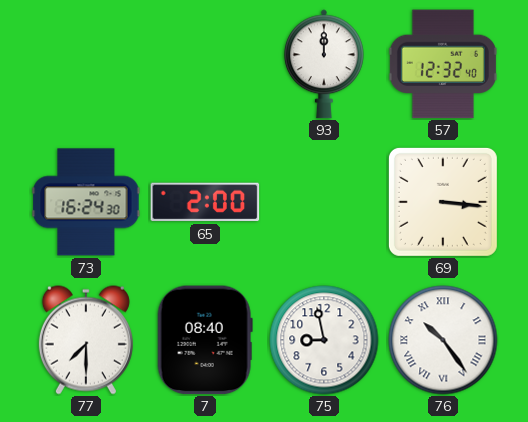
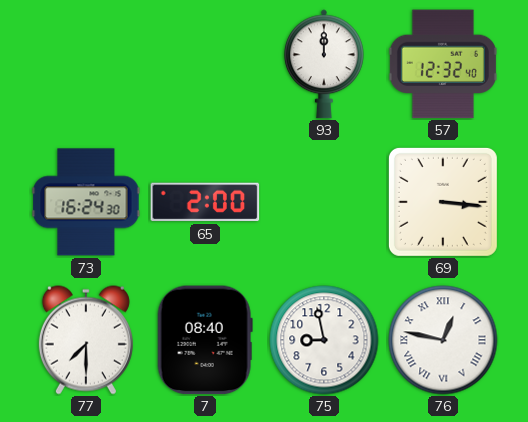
76: 10:24 -> 12:47 (443, 340)
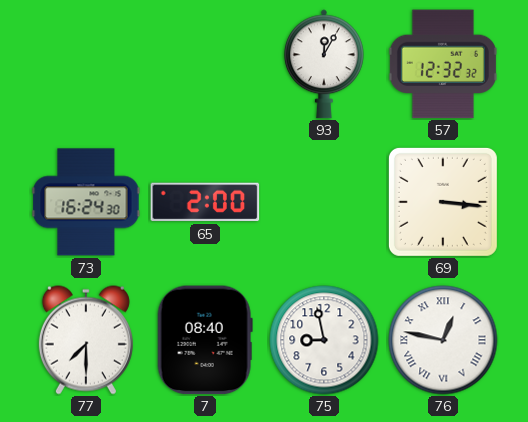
93: 12:00 -> 12:05 (324, 64)
57: 12:32:40 -> 12:32:32 (443, 64)
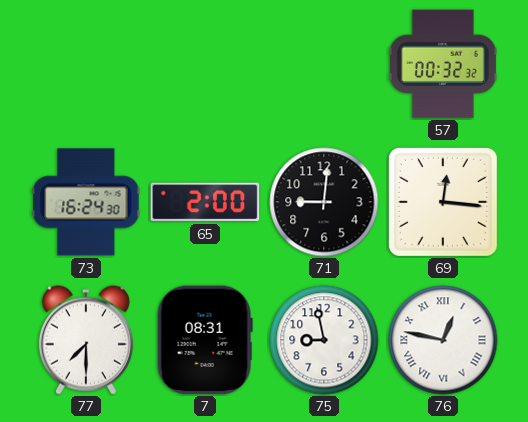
93: 12:05 -> none (324, 64)
57: 12:32 -> 00:32 (443, 64)
71: none -> 9:01 (324, 202)
69: 3:16 -> 12:16 (443, 202)
7: 08:40 -> 08:31 (205, 340)
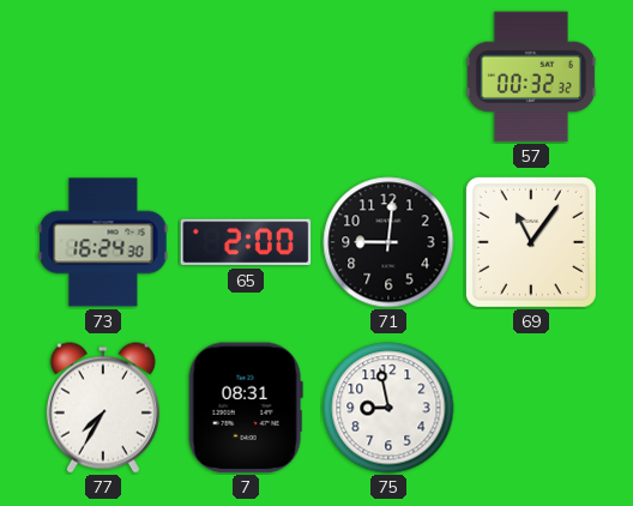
69: 12:16 -> 11:06 (531, 242)
77: 7:30 -> 7:35 (103, 408)
76: 12:47 -> none (443, 340)
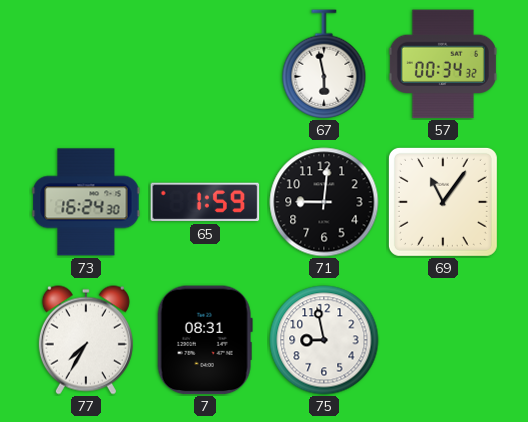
67: none -> 5:58 (324, 64)
57: 00:32 -> 00:34 (443, 64)
65: 2:00 -> 1:59 (205, 202)
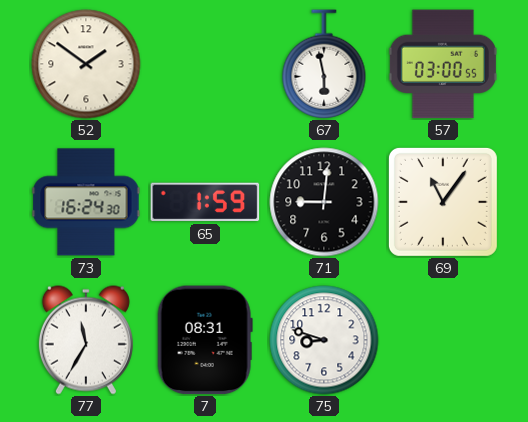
52: none -> 1:51 (86, 64)
57: 00:34 -> 03:00 (443, 64)
77: 7:35 -> 11:35 (86, 340)
75: 8:58 -> 8:48 (324, 340)
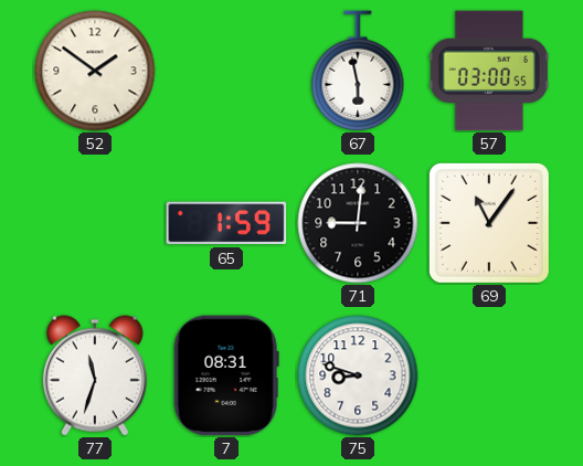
73: 16:24 -> none (86, 202)
77: 11:35 -> 11:33 (95, 375)
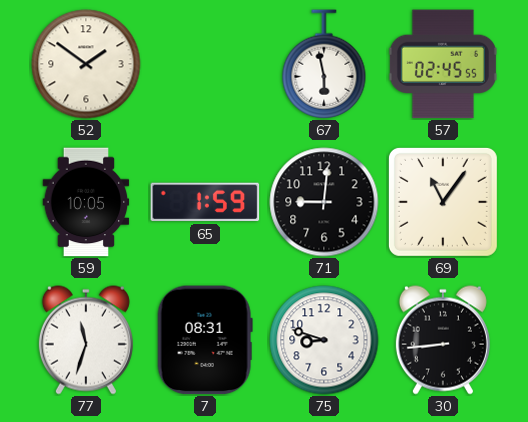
57: 03:00 -> 02:45 (443, 64)
59: none -> 10:05 (86, 202)
30: none -> 8:44 (443, 340)
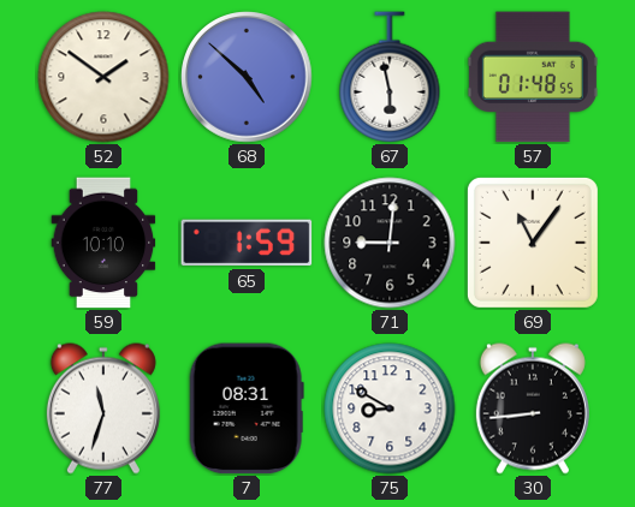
68: none -> 4:52 (247, 77)
57: 02:45 -> 01:48 (533, 77)
59: 10:05 -> 10:10 (103, 243)
75: 8:48 -> 8:50 (390, 408)
